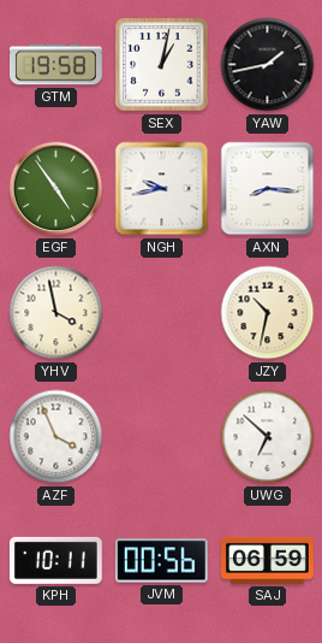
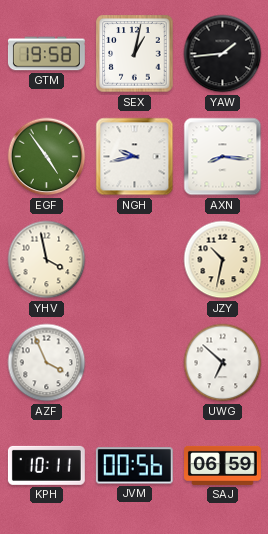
YAW: 1:43 -> 1:44 (223, 54)
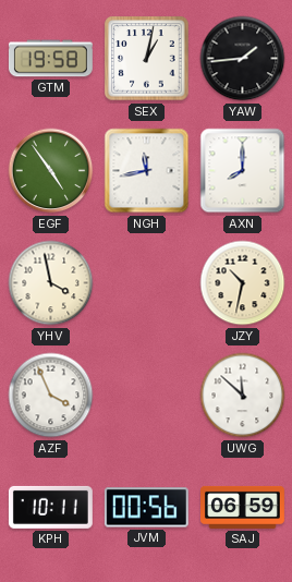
NGH: 9:43 -> 11:43 (147, 171)
AXN: 8:16 -> 8:00 (243, 171)
UWG: 6:52 -> 11:52 (243, 396)
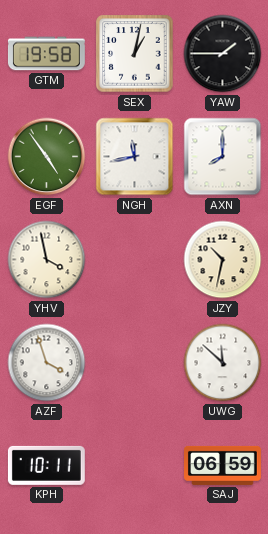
YAW: 1:44 -> 1:45 (223, 54)
AZF: 3:56 -> 3:57 (47, 363)
JVM: 00:56 -> none (146, 508)
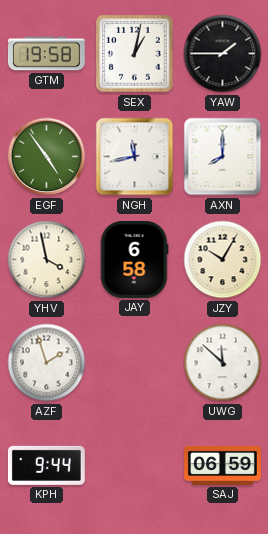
JAY: none -> 6:58 (134, 259)
JZY: 10:32 -> 10:05 (223, 260)
AZF: 3:57 -> 1:57 (47, 363)
KPH: 10:11 -> 9:44 (46, 465)
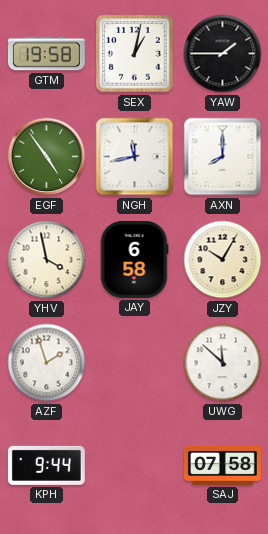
SAJ: 06:59 -> 07:58 (223, 465)
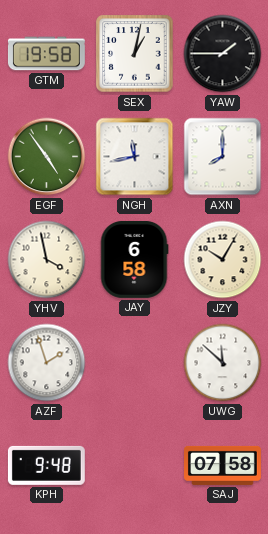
KPH: 9:44 -> 9:48 (46, 465)
